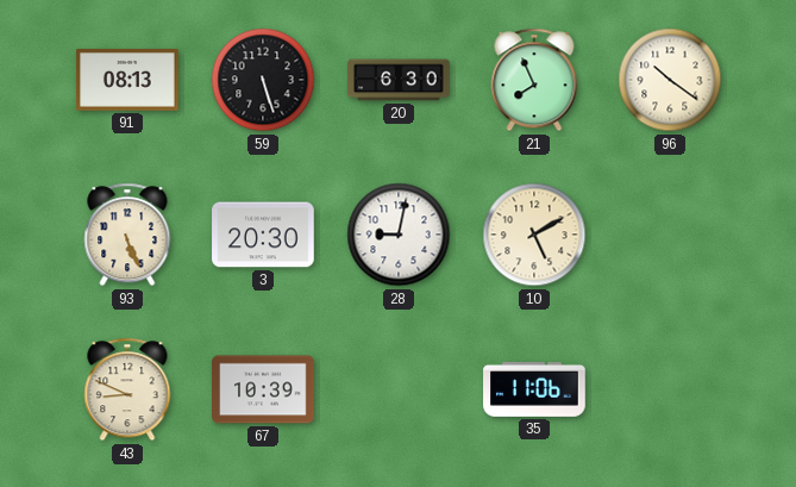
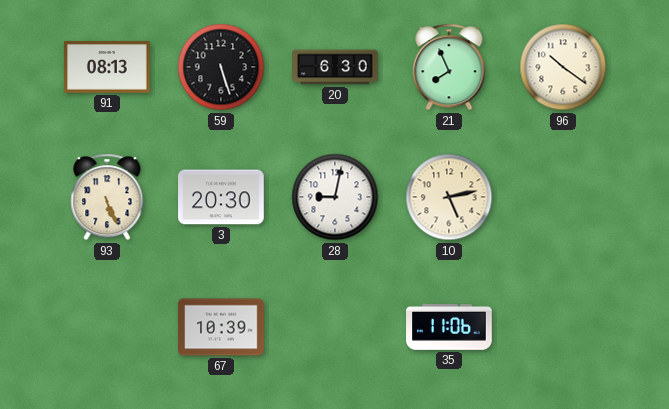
10: 5:10 -> 5:13 (449, 197)
43: 8:49 -> none (127, 389)
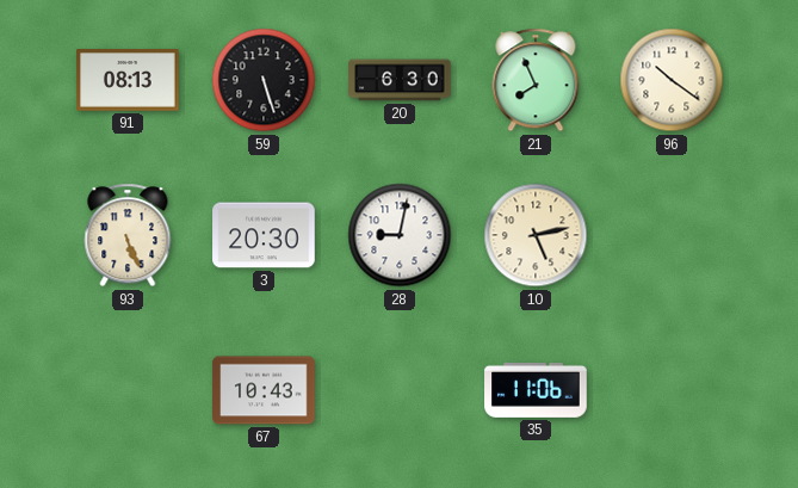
67: 10:39 -> 10:43 (264, 390)
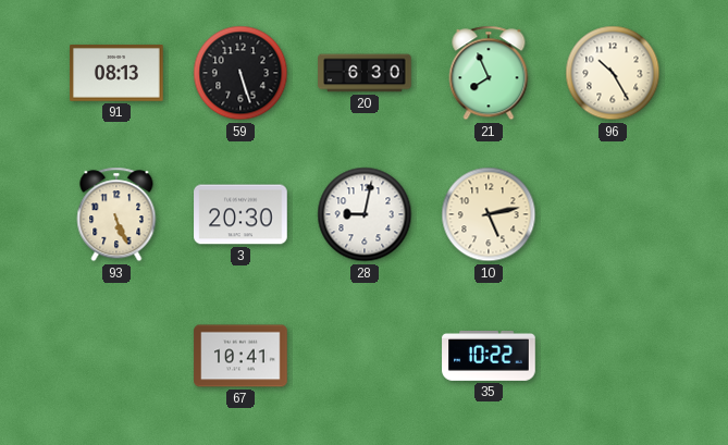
96: 10:21 -> 10:25 (613, 73)
67: 10:43 -> 10:41 (240, 356)
35: 11:06 -> 10:22 (489, 356)
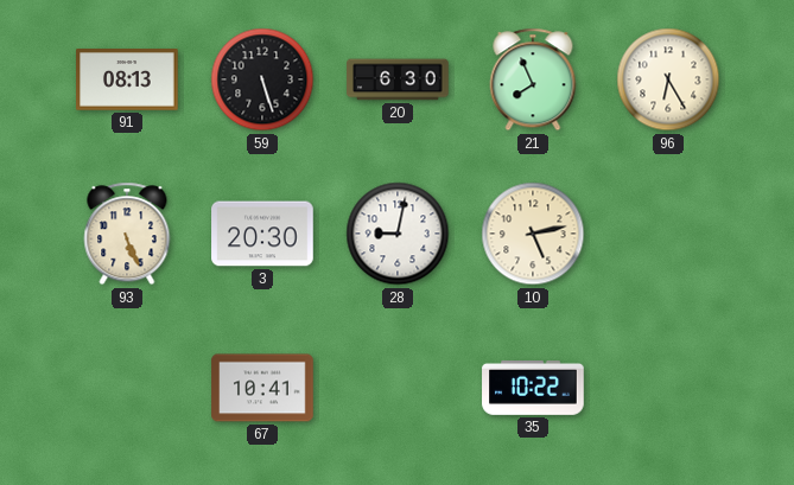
96: 10:25 -> 6:25 (668, 79)
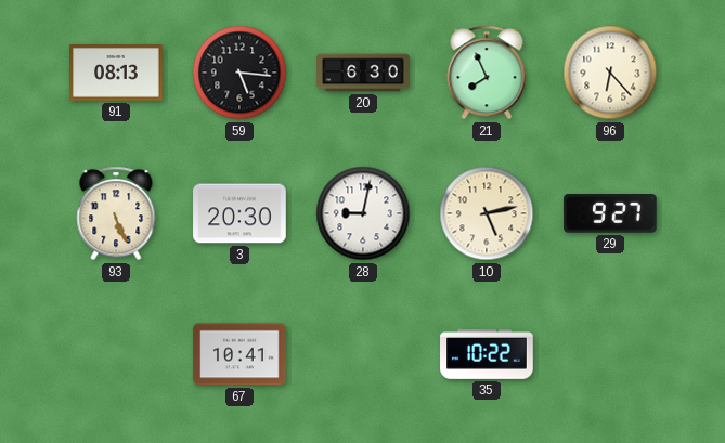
59: 5:27 -> 5:16 (239, 73)
96: 6:25 -> 6:23 (610, 73)
29: none -> 9:27 (611, 213)
